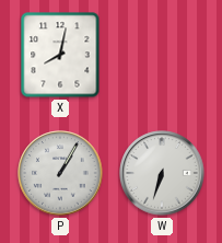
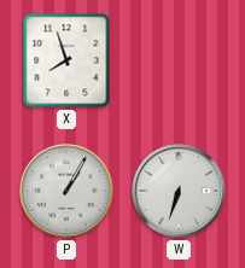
X: 8:02 -> 7:57 (66, 60)
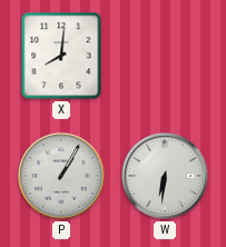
X: 7:57 -> 8:01 (61, 56)
W: 6:33 -> 6:31 (165, 176)
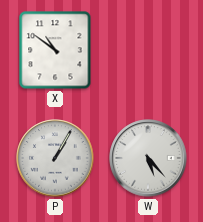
X: 8:01 -> 10:51 (55, 50)
W: 6:31 -> 5:23 (148, 158)
